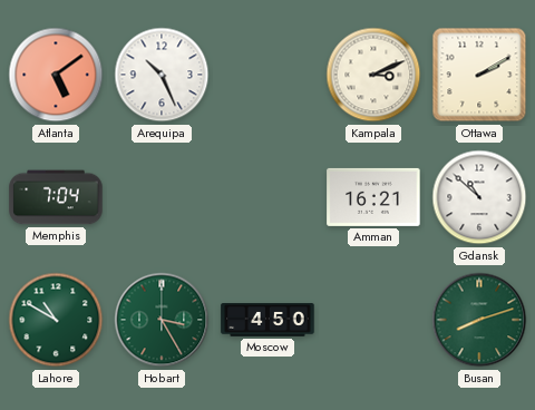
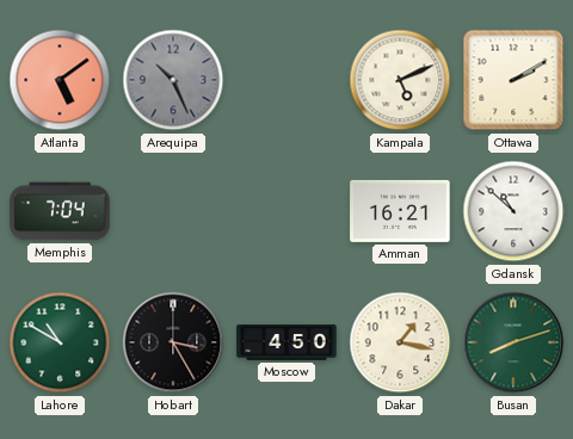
Arequipa dial: white -> grey (173, 80)
Kampala: 3:11 -> 5:11 (400, 80)
Hobart dial: green -> black (173, 342)
Dakar: none -> 1:17 (400, 342)
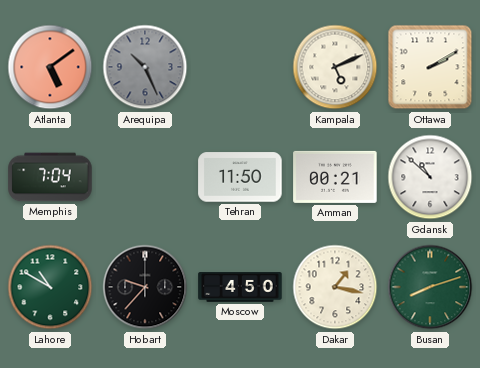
Tehran: none -> 11:50 (240, 177)
Amman: 16:21 -> 00:21 (335, 177)
Hobart: 3:25 -> 9:37 (145, 287)
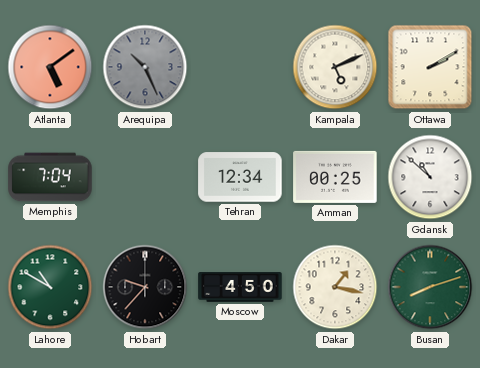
Tehran: 11:50 -> 12:34 (240, 177)
Amman: 00:21 -> 00:25 (335, 177)
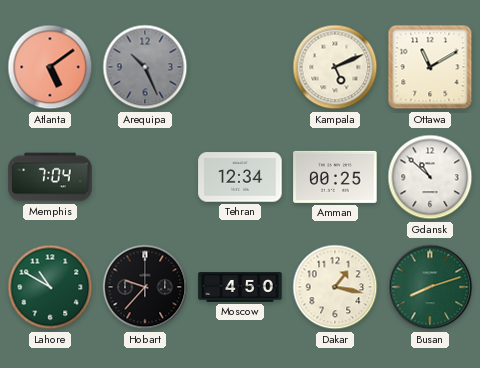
Ottawa: 2:10 -> 11:10 (430, 67)
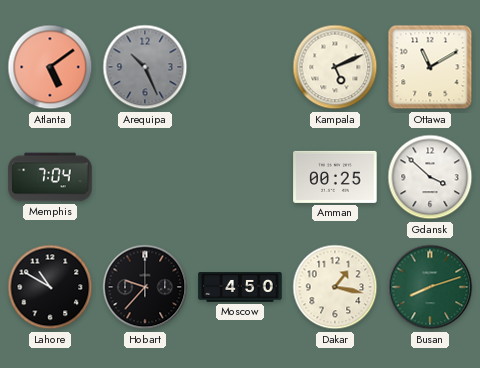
Tehran: 12:34 -> none (240, 177)
Gdansk: 10:52 -> 3:52 (430, 177)
Lahore dial: green -> black (50, 287)
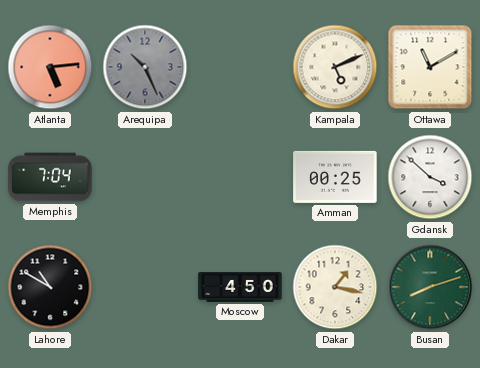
Atlanta: 5:09 -> 5:14 (50, 67)
Hobart: 9:37 -> none (145, 287)
